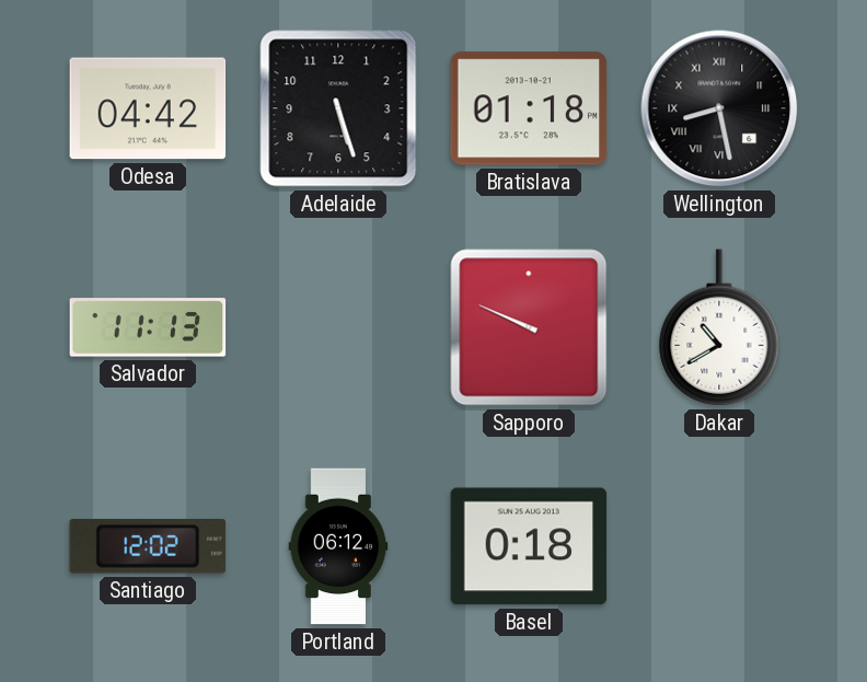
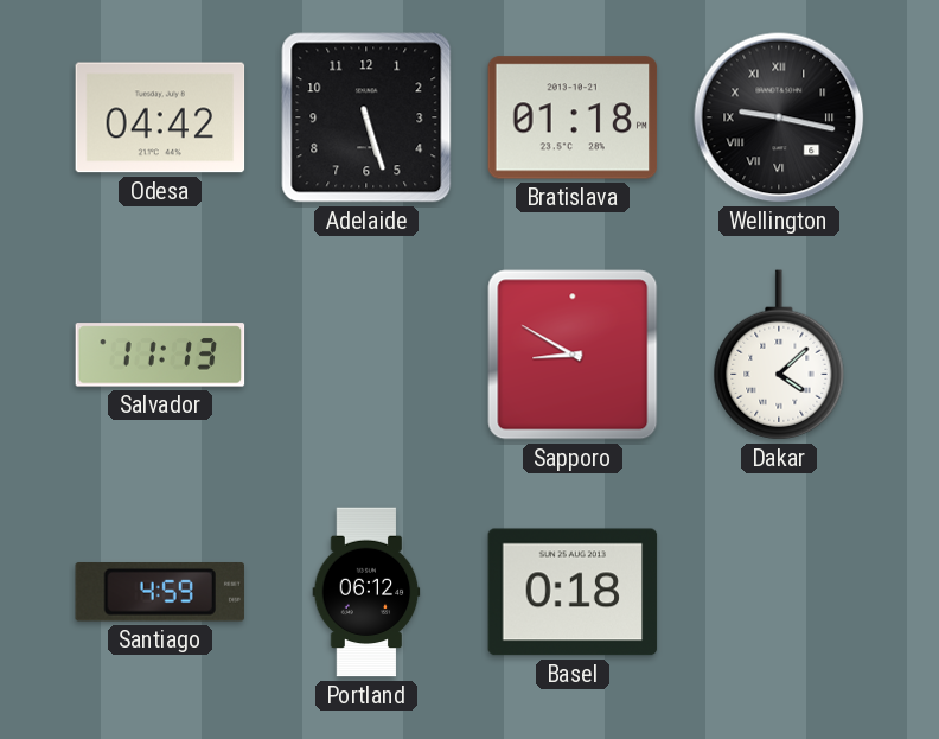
Wellington: 8:28 -> 9:17 (779, 117)
Sapporo: 9:49 -> 8:50 (573, 355)
Dakar: 10:40 -> 4:08 (779, 355)
Santiago: 12:02 -> 4:59 (160, 593)
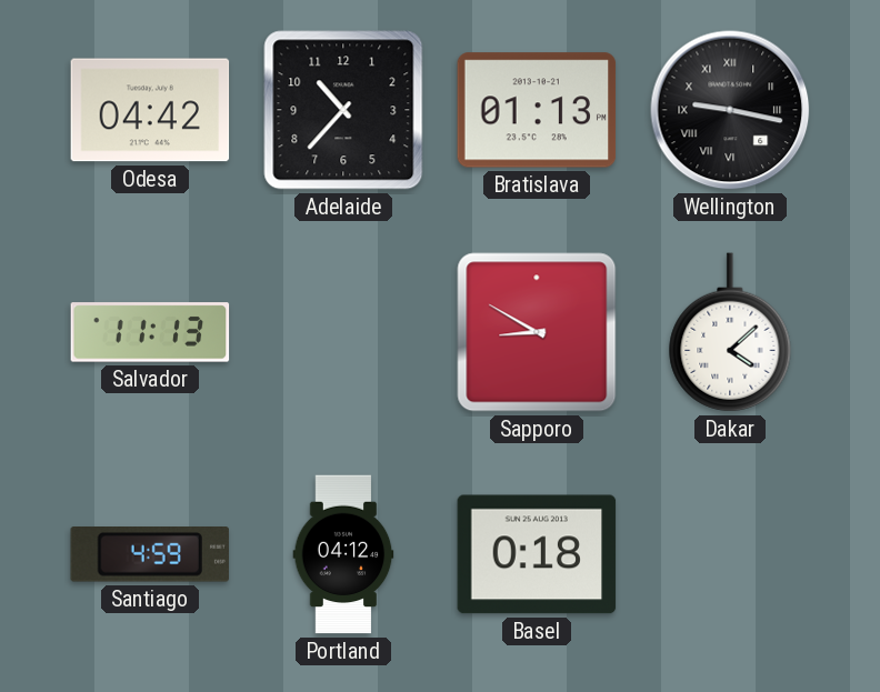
Adelaide: 5:27 -> 10:37 (343, 110)
Bratislava: 01:18 -> 01:13 (537, 110)
Portland: 06:12 -> 04:12 (343, 554)
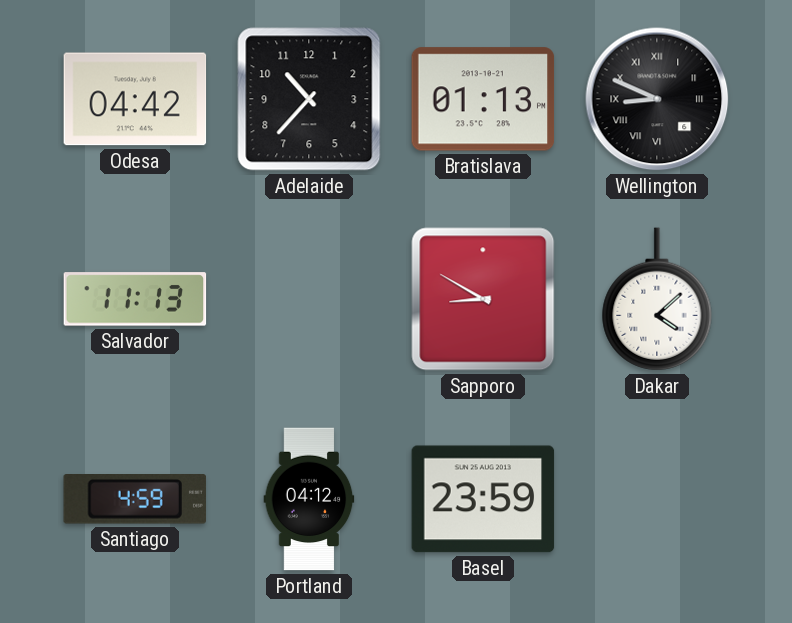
Wellington: 9:17 -> 8:49 (657, 99)
Basel: 0:18 -> 23:59 (483, 499)
